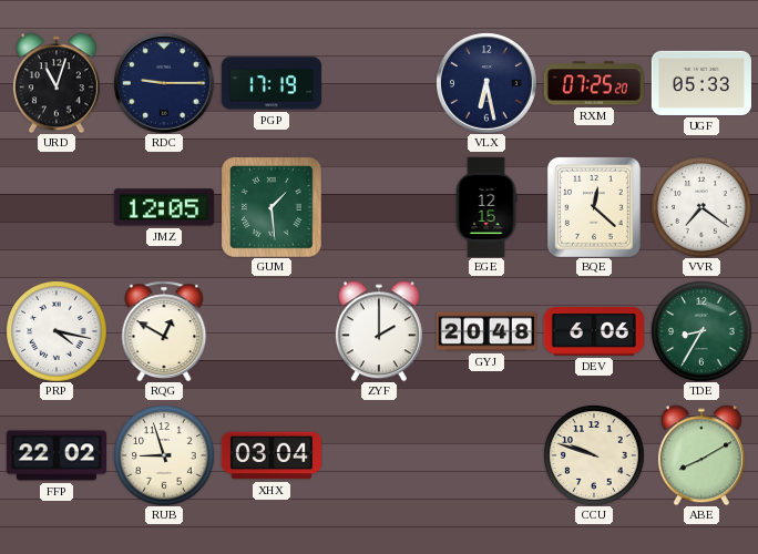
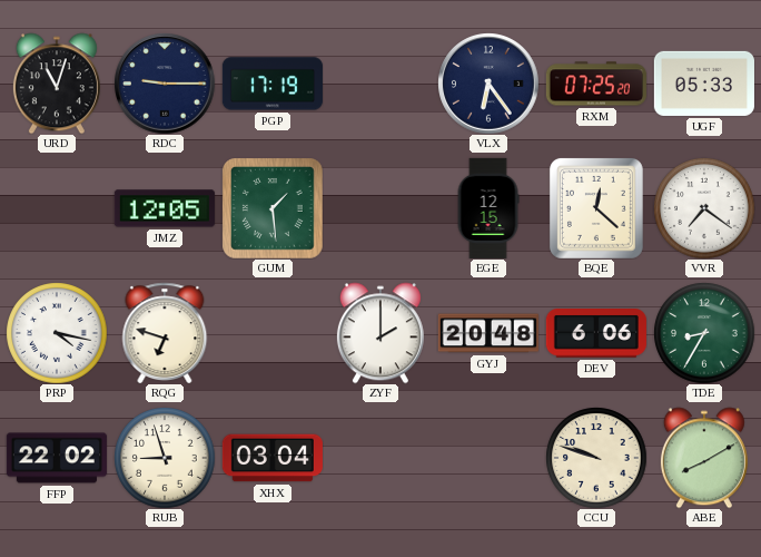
VLX: 6:28 -> 6:24 (488, 84)
RQG: 12:50 -> 6:48 (165, 333)
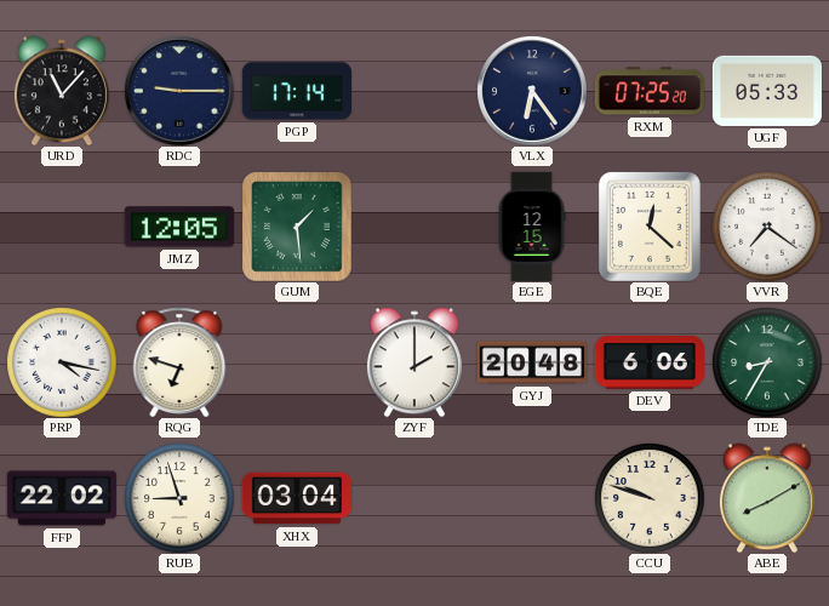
URD: 11:03 -> 11:07 (62, 91)
PGP: 17:19 -> 17:14 (297, 91)
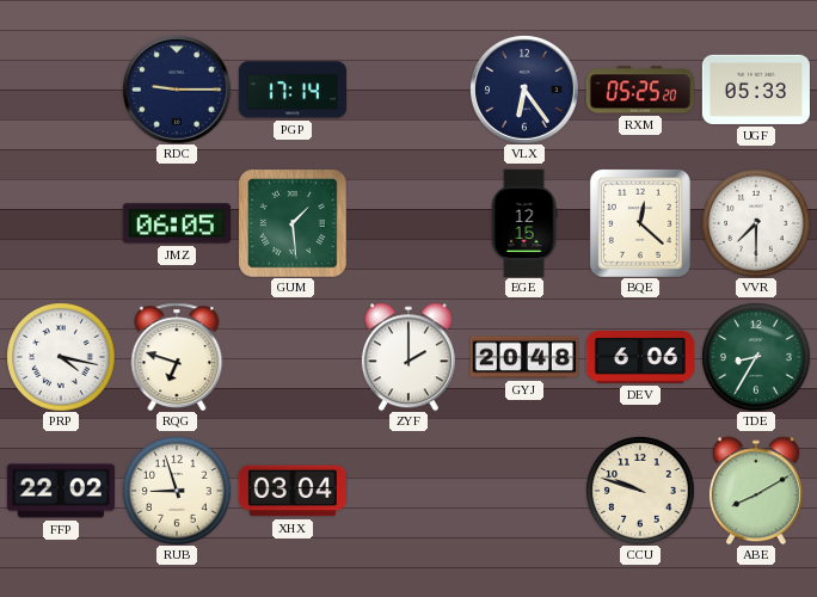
URD: 11:07 -> none (62, 91)
RXM: 07:25 -> 05:25 (640, 90)
JMZ: 12:05 -> 06:05 (177, 223)
VVR: 7:21 -> 7:30 (756, 223)
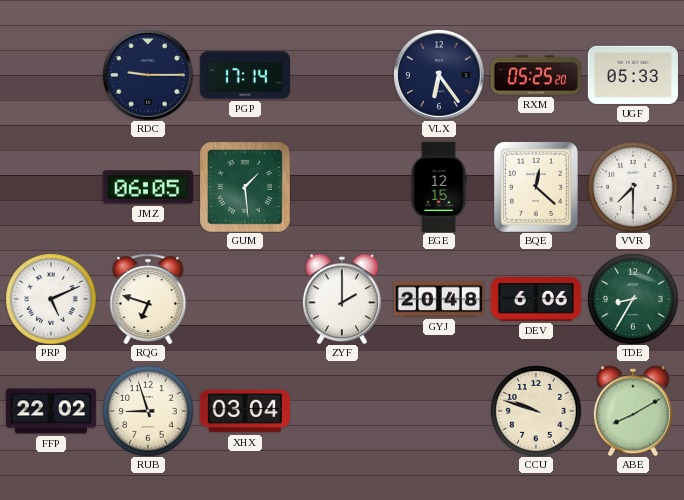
PRP: 4:17 -> 5:11 (51, 299)
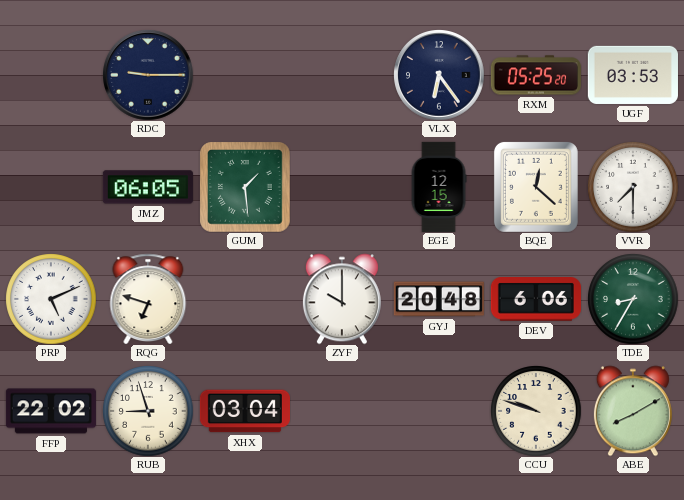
PGP: 17:14 -> none (245, 75)
UGF: 05:33 -> 03:53 (633, 75)
ZYF: 2:00 -> 10:00 (342, 299)
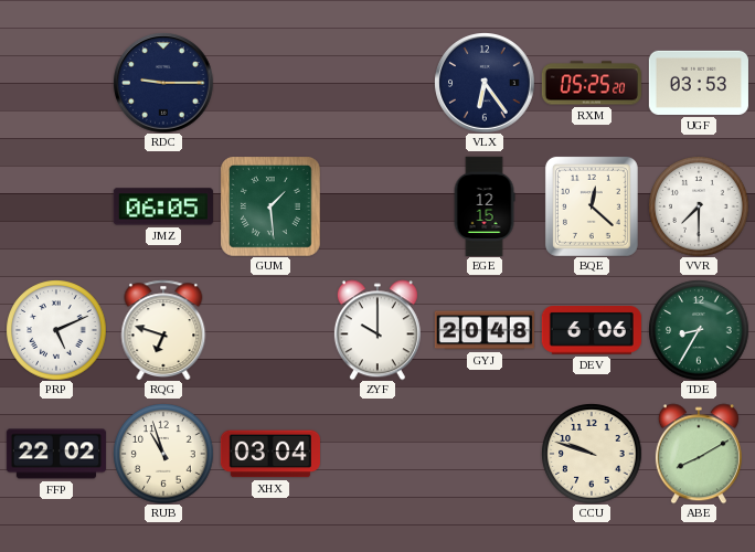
RUB: 8:57 -> 10:57 (163, 454)
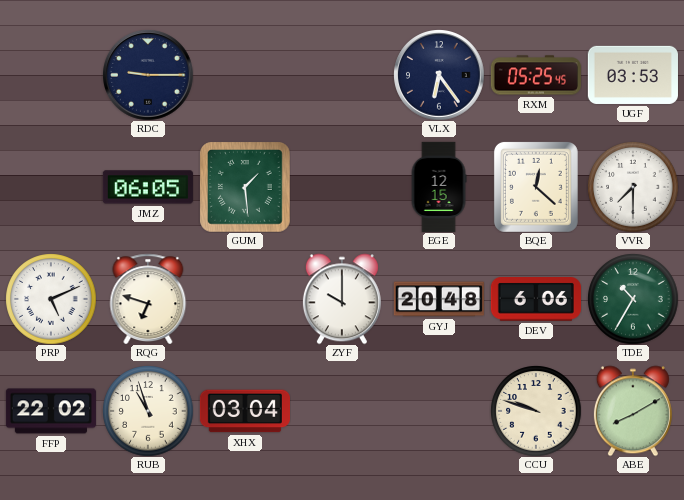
RXM: 05:25:20 -> 05:25:45 (536, 75)
TDE: 8:35 -> 10:35 (633, 299)
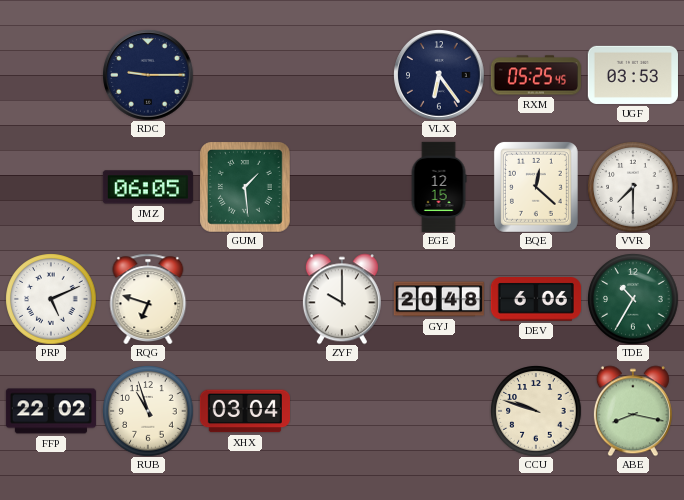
ABE: 8:10 -> 8:17 (633, 411)
